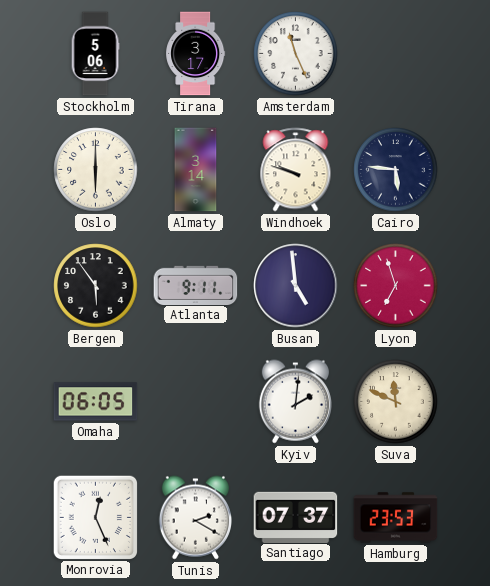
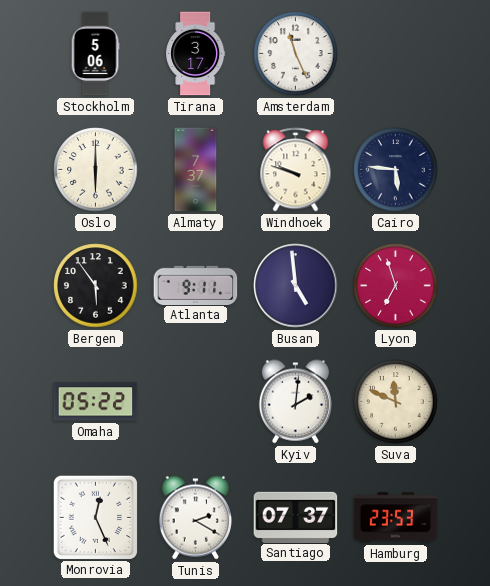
Almaty: 3:14 -> 7:37 (196, 170)
Omaha: 06:05 -> 05:22 (96, 402)
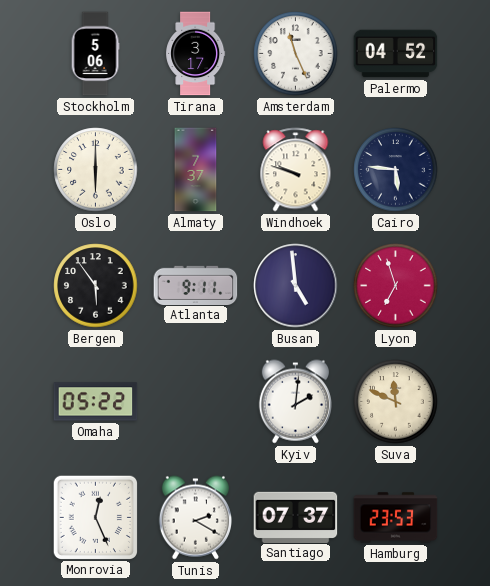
Palermo: none -> 04:52 (396, 54)
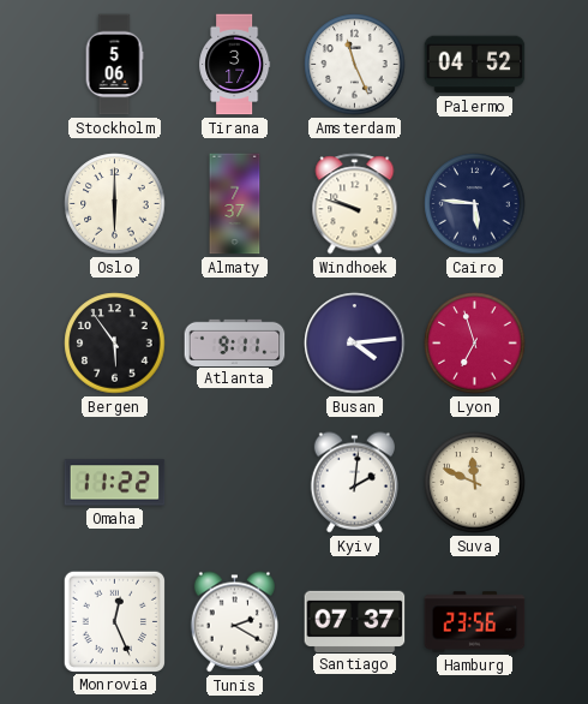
Busan: 4:59 -> 4:14 (355, 344)
Omaha: 05:22 -> 11:22 (115, 483)
Hamburg: 23:53 -> 23:56 (475, 622)
